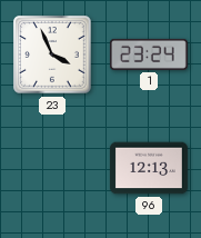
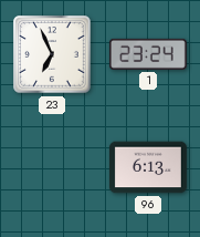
23: 3:56 -> 6:56 (52, 54)
96: 12:13 -> 6:13 (148, 167)
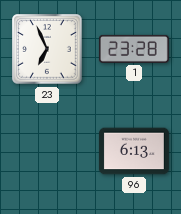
1: 23:24 -> 23:28 (134, 49)
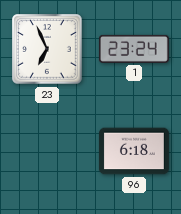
1: 23:28 -> 23:24 (134, 49)
96: 6:13 -> 6:18 (134, 151)
